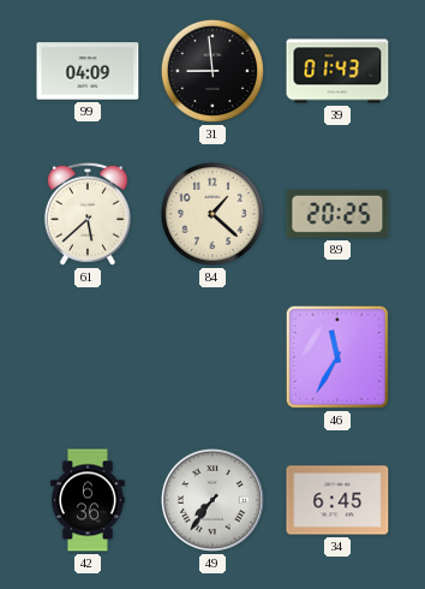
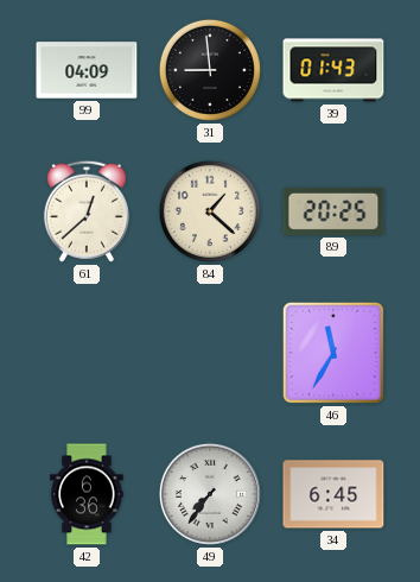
61: 5:38 -> 12:38 (87, 211)
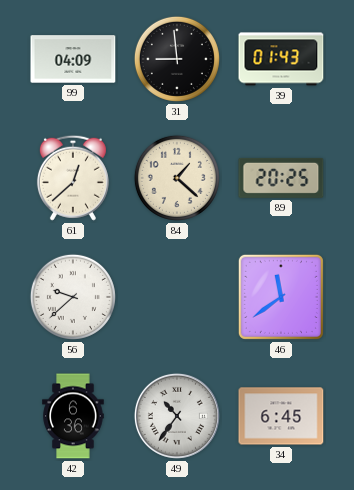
56: none -> 9:38 (73, 297)
46: 11:35 -> 11:39 (281, 297)
49: 7:36 -> 10:36 (177, 416)
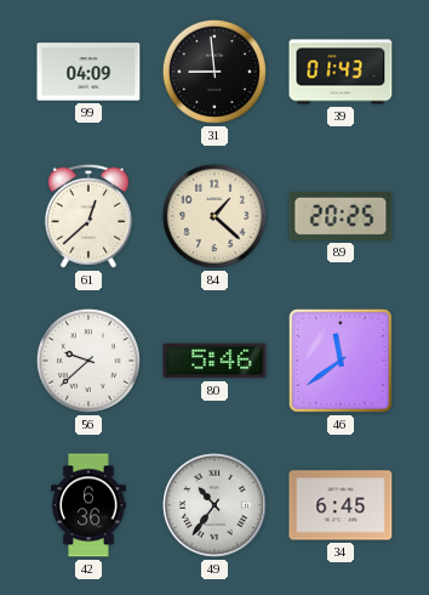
80: none -> 5:46 (215, 361)
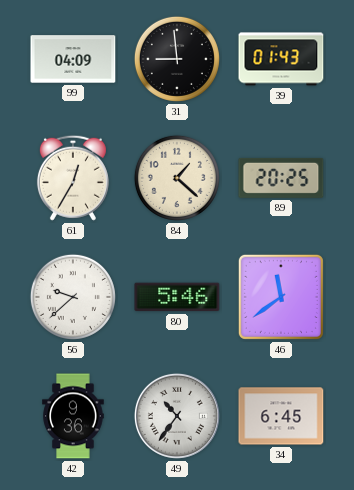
61: 12:38 -> 12:35 (73, 178)
42: 6:36 -> 9:36 (73, 416)
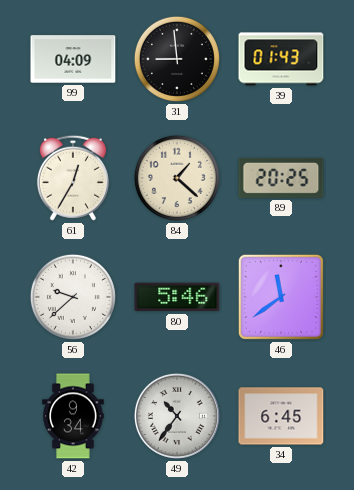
42: 9:36 -> 9:34 (73, 416)
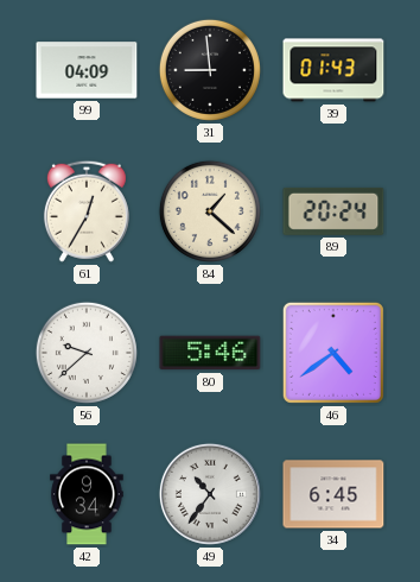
89: 20:25 -> 20:24 (333, 211)
46: 11:39 -> 4:39 (333, 353)
